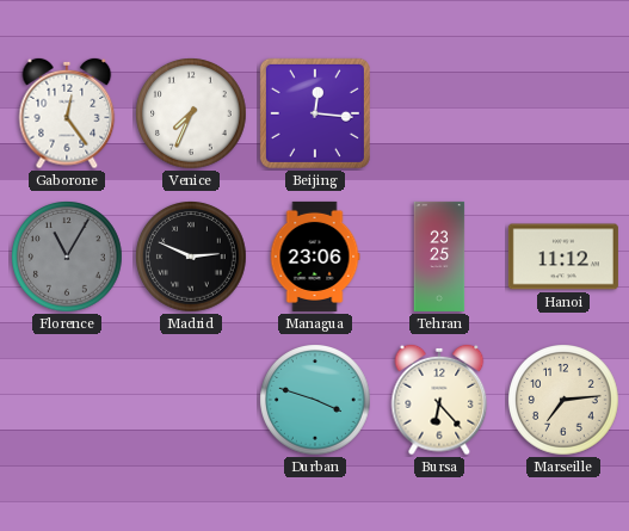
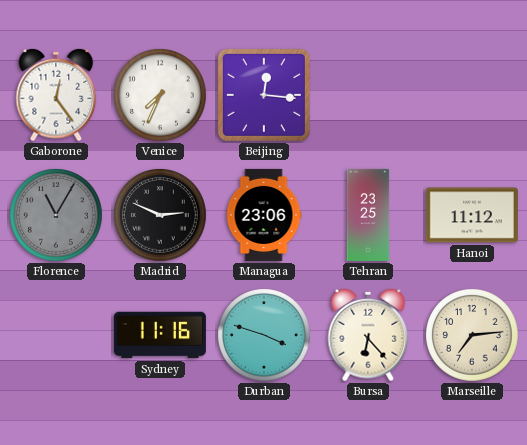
Sydney: none -> 11:16 (160, 335)
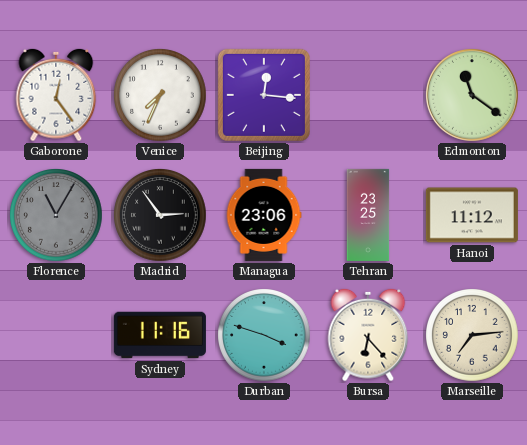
Edmonton: none -> 11:21 (472, 95)
Madrid: 2:49 -> 2:54 (160, 215)
